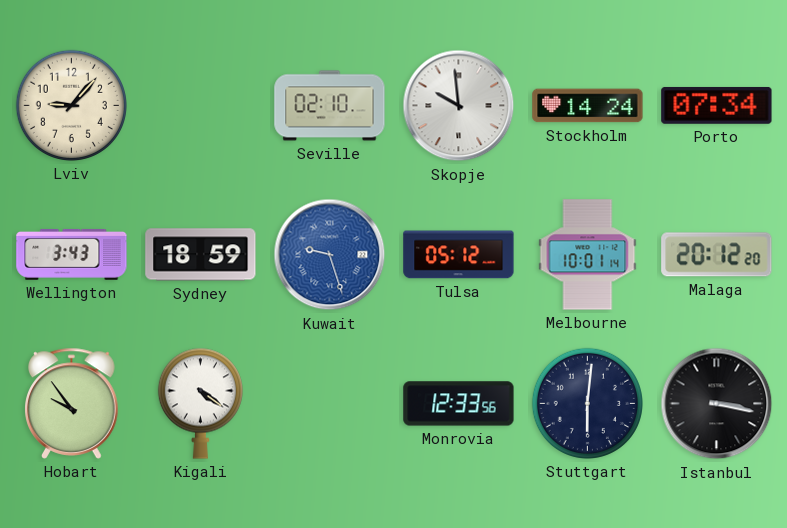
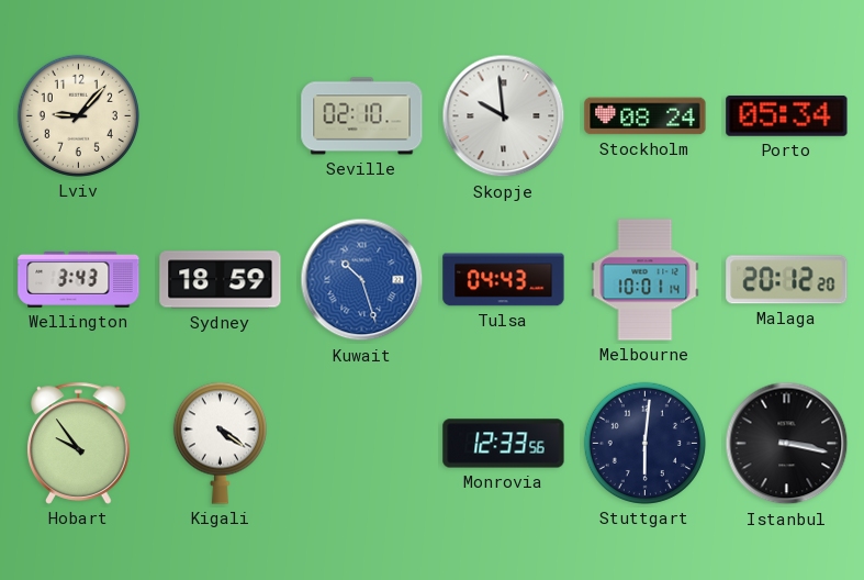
Stockholm: 14:24 -> 08:24 (646, 116)
Porto: 07:34 -> 05:34 (787, 116)
Kuwait: 9:27 -> 10:27 (362, 280)
Tulsa: 05:12 -> 04:43 (504, 280)
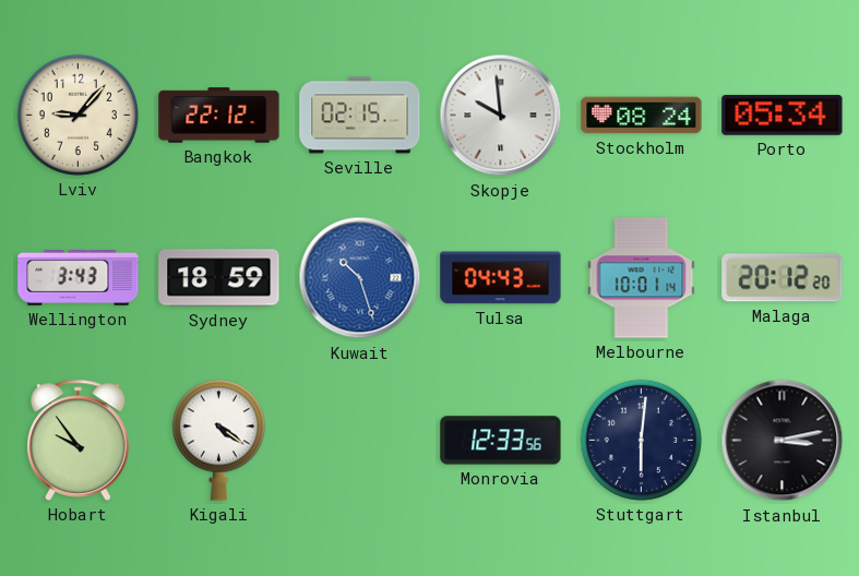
Bangkok: none -> 22:12 (219, 116)
Seville: 02:10 -> 02:15 (360, 116)
Istanbul: 3:17 -> 3:13 (783, 441)
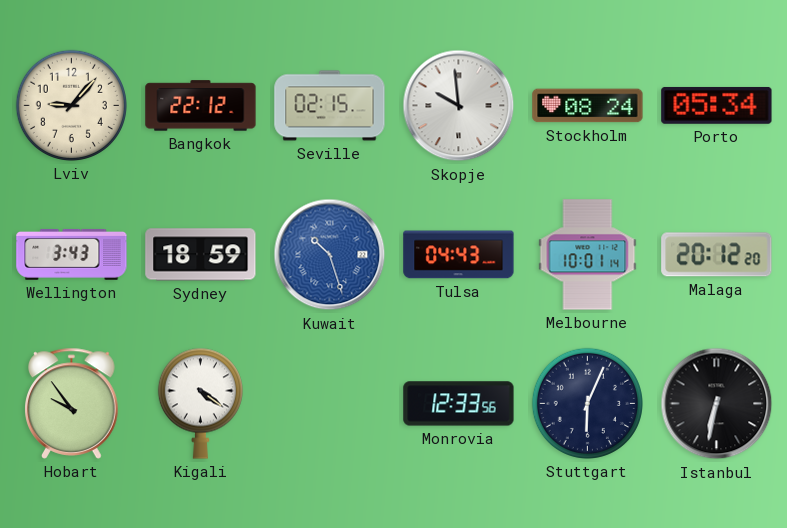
Stuttgart: 6:01 -> 6:04 (587, 403)
Istanbul: 3:13 -> 6:32 (717, 404)
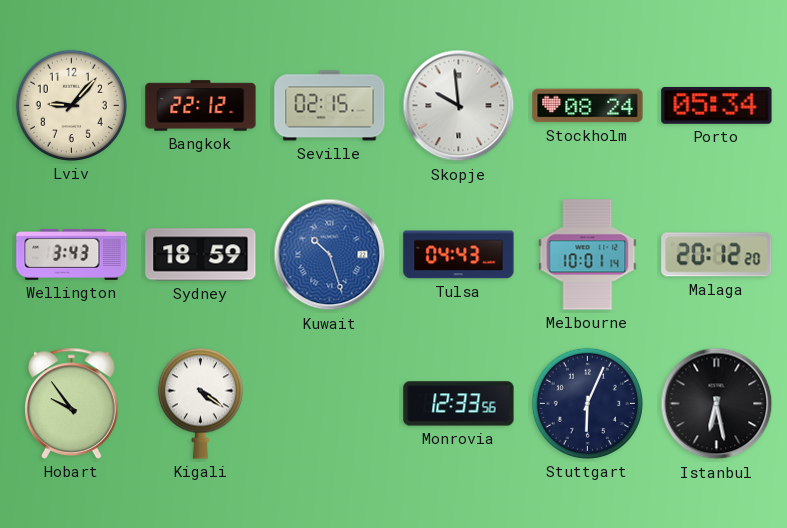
Istanbul: 6:32 -> 6:28 (717, 404)
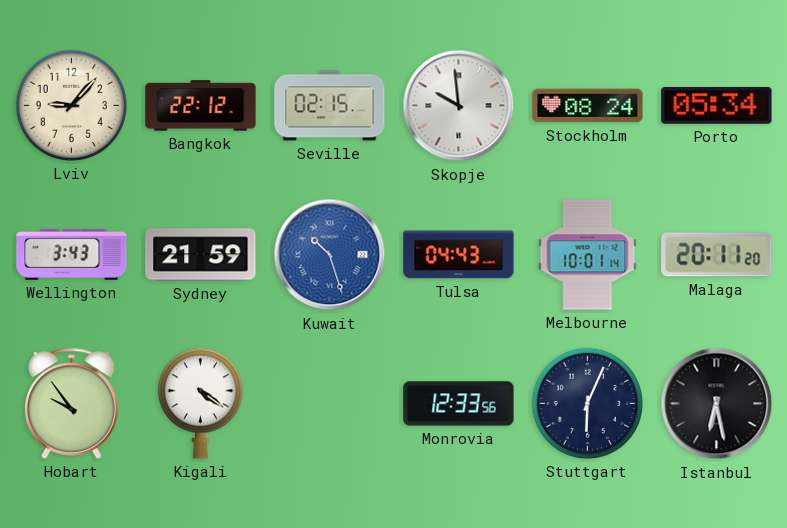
Sydney: 18:59 -> 21:59 (201, 255)
Malaga: 20:12 -> 20:11 (717, 255)
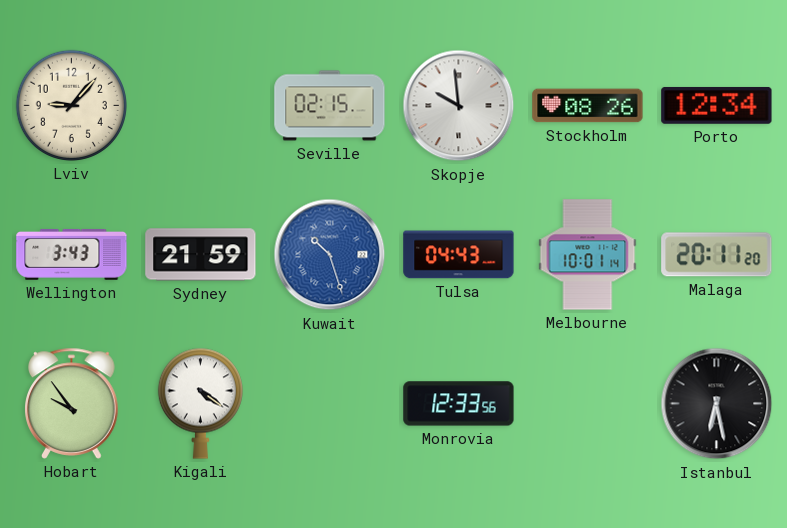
Bangkok: 22:12 -> none (201, 106)
Stockholm: 08:24 -> 08:26 (588, 106)
Porto: 05:34 -> 12:34 (717, 106)
Stuttgart: 6:04 -> none (587, 403)
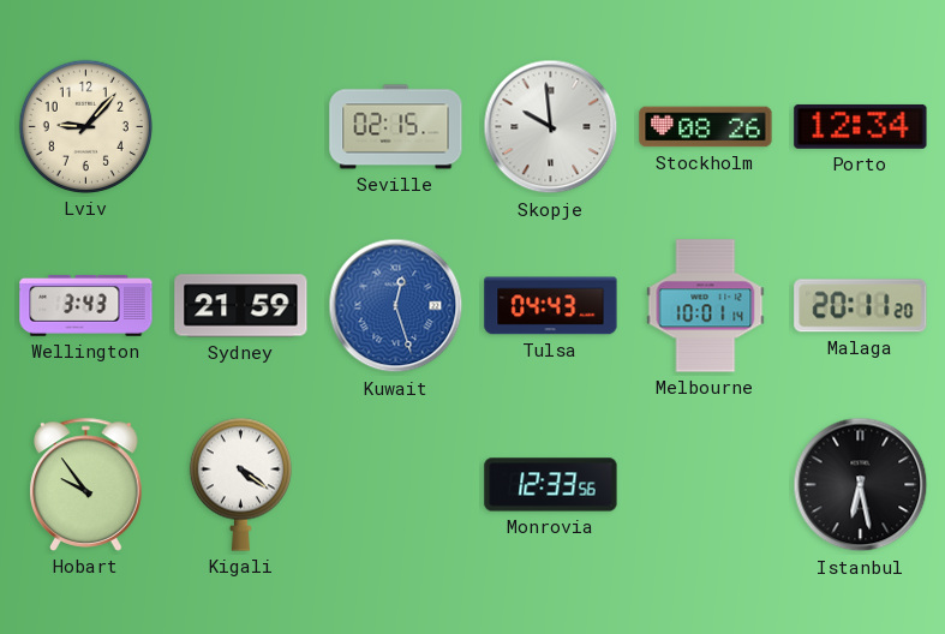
Kuwait: 10:27 -> 12:27 (396, 306)
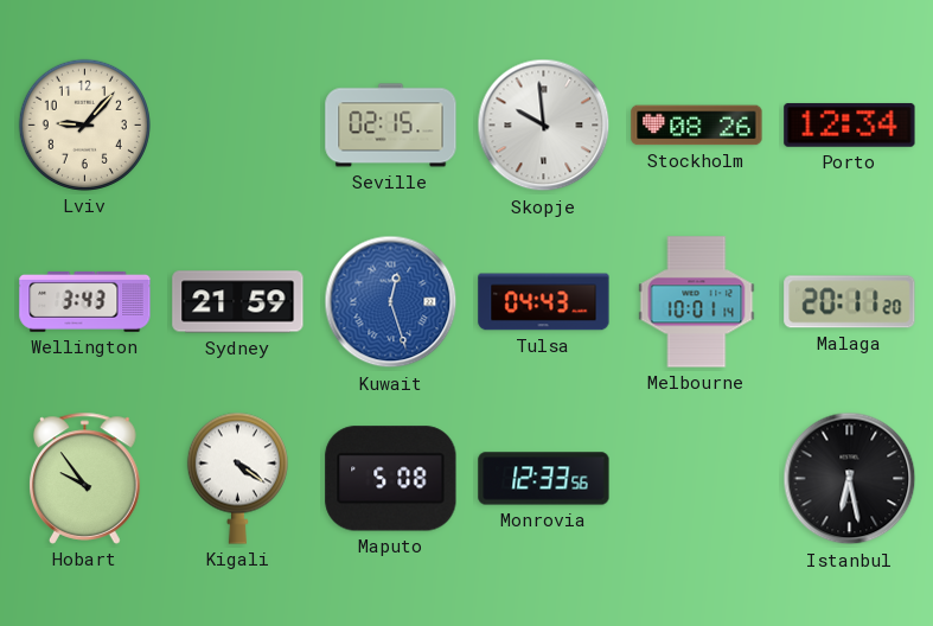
Maputo: none -> 5:08 (391, 479)
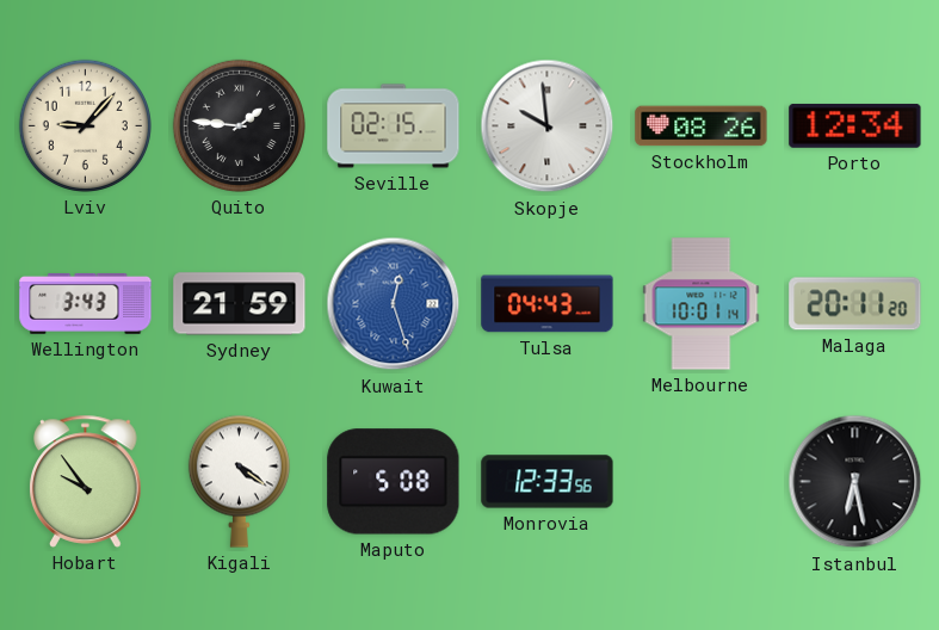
Quito: none -> 1:46 (239, 125)
